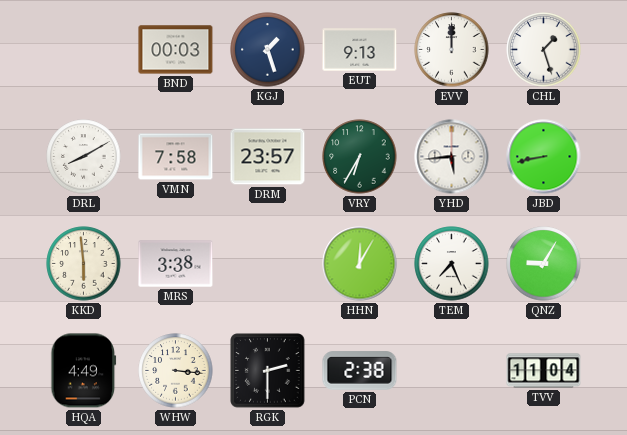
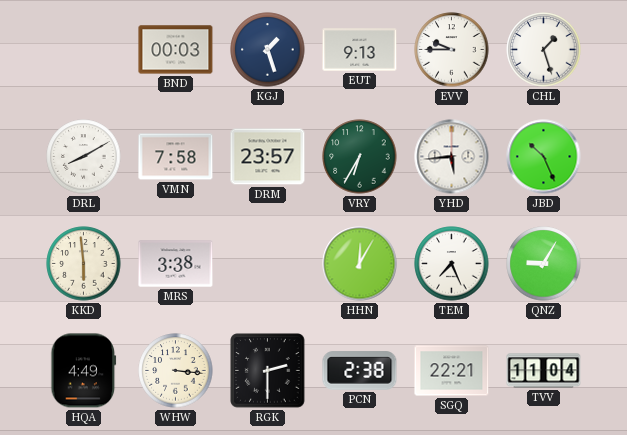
EVV: 12:00 -> 9:45 (452, 50)
JBD: 8:43 -> 10:26 (544, 157)
SGQ: none -> 22:21 (452, 371)
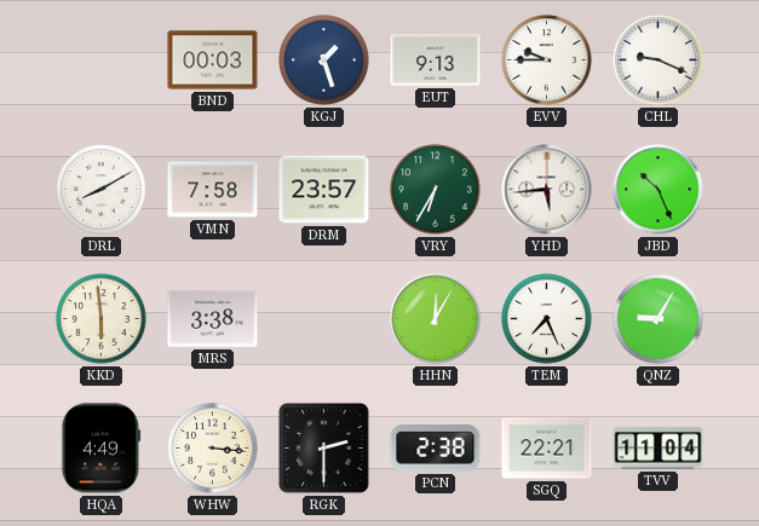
CHL: 1:27 -> 9:19 (659, 60)
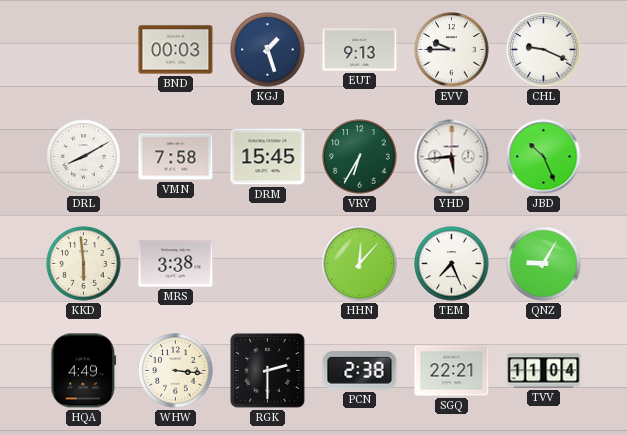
DRM: 23:57 -> 15:45 (268, 157)
HHN: 12:05 -> 12:07 (360, 264)
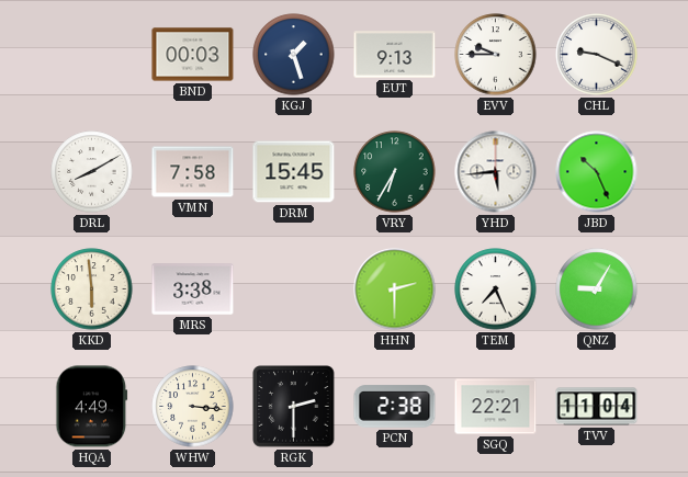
HHN: 12:07 -> 2:30 (395, 289)
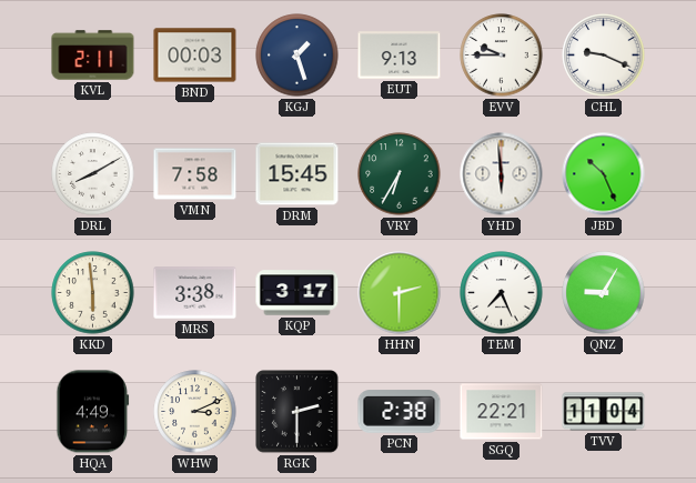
KVL: none -> 2:11 (93, 56)
YHD: 5:44 -> 5:59 (502, 174)
KQP: none -> 3:17 (297, 293)
WHW: 3:16 -> 3:11 (195, 412)
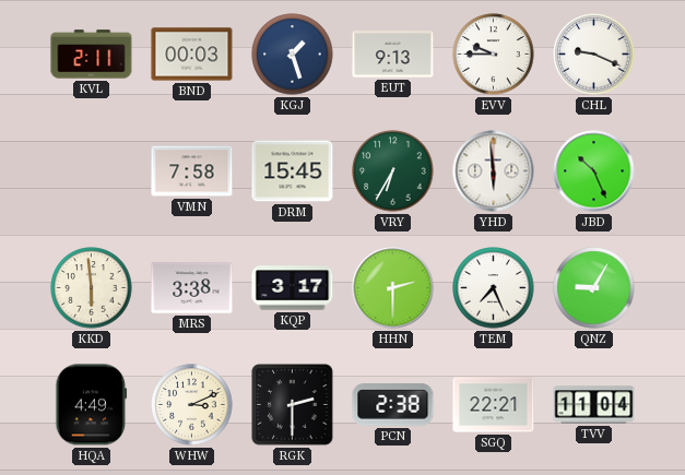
DRL: 8:10 -> none (93, 174)
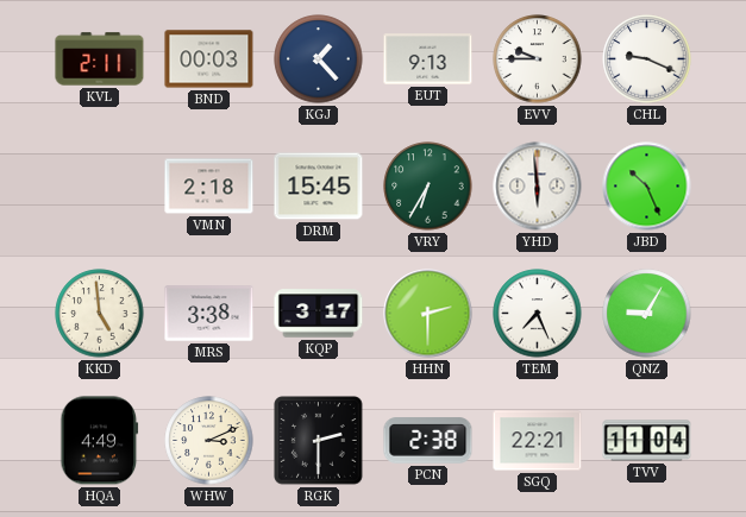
KGJ: 1:27 -> 1:23 (319, 59)
VMN: 7:58 -> 2:18 (209, 187)
KKD: 5:59 -> 4:59 (100, 314)
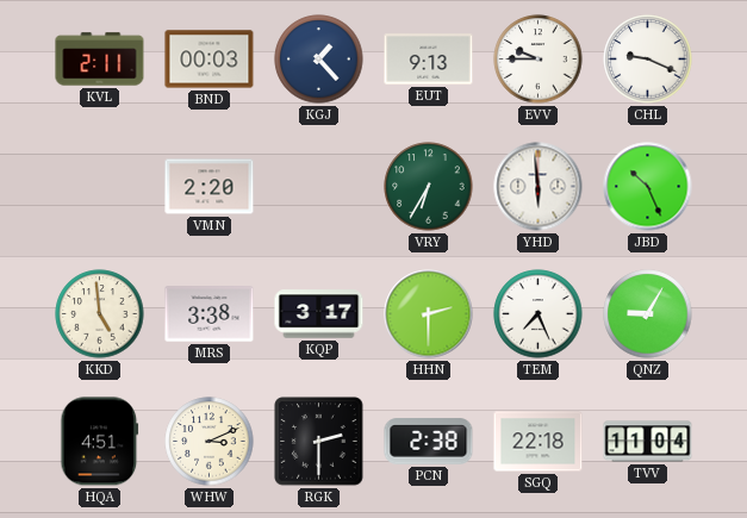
VMN: 2:18 -> 2:20 (210, 187)
DRM: 15:45 -> none (319, 187)
HQA: 4:49 -> 4:51 (100, 442)
SGQ: 22:21 -> 22:18 (539, 442)
